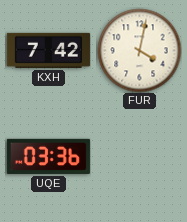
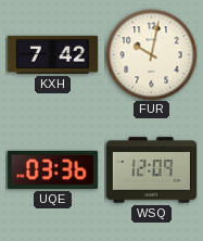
FUR: 4:02 -> 10:02 (151, 54)
WSQ: none -> 12:09 (151, 170)
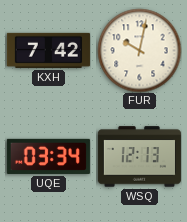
UQE: 03:36 -> 03:34 (48, 156)
WSQ: 12:09 -> 12:13 (139, 157)
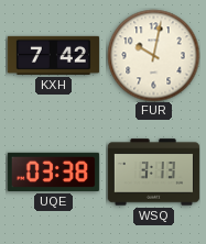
UQE: 03:34 -> 03:38 (53, 171)
WSQ: 12:13 -> 3:13 (153, 173)
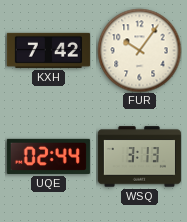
FUR: 10:02 -> 10:06 (139, 50)
UQE: 03:38 -> 02:44 (48, 156)
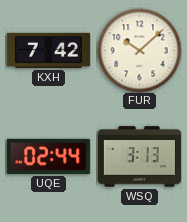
FUR: 10:06 -> 10:08 (139, 50)
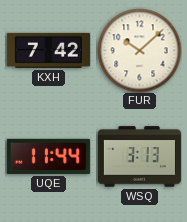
UQE: 02:44 -> 11:44 (48, 156)
